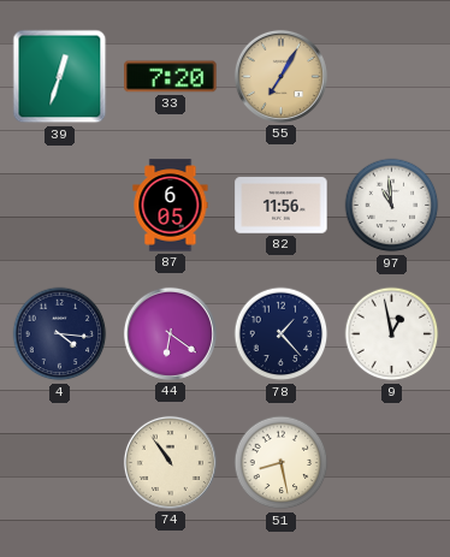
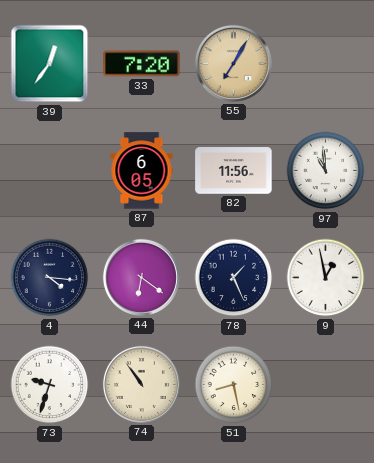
39: 12:33 -> 12:36 (50, 64)
78: 1:23 -> 1:26 (234, 278)
73: none -> 9:33 (50, 385)
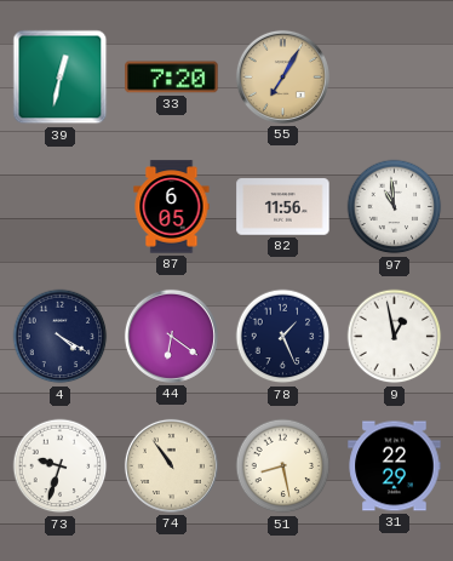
39: 12:36 -> 12:32 (61, 78)
4: 4:16 -> 4:20 (61, 337)
31: none -> 22:29 (395, 466)
